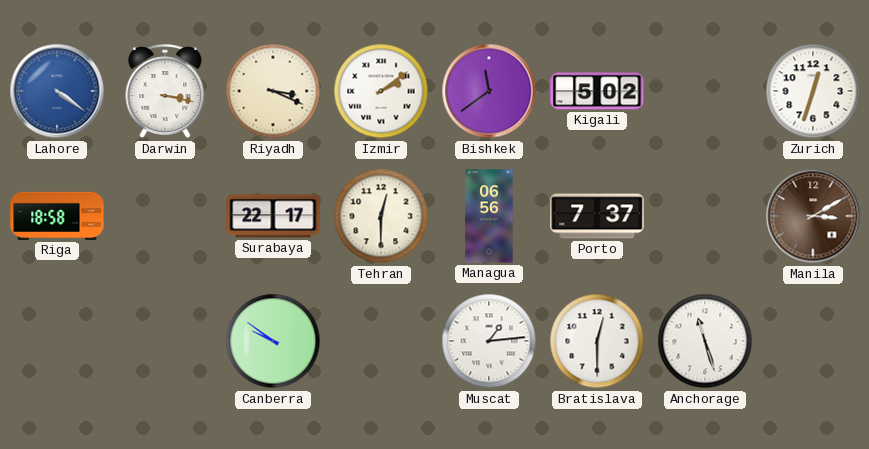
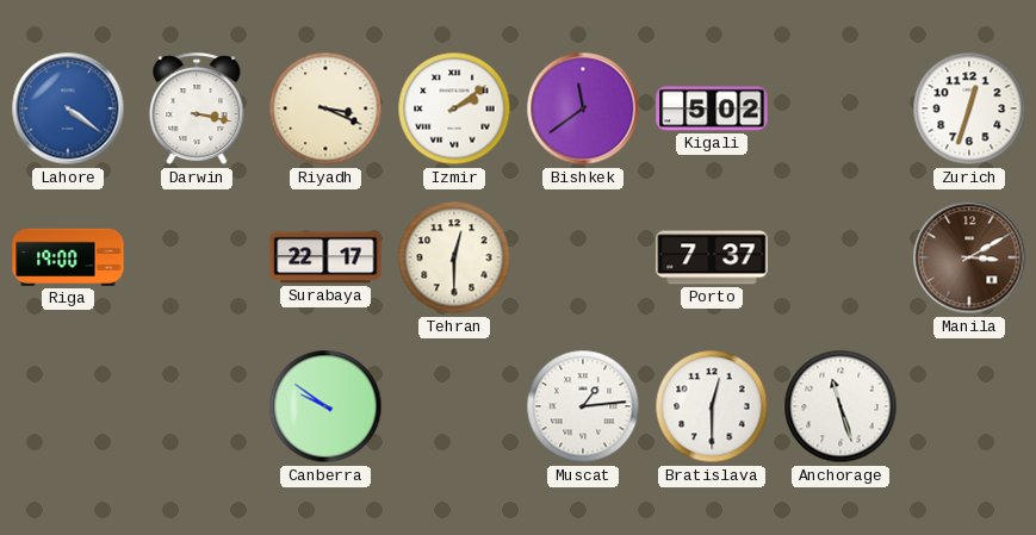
Riga: 18:58 -> 19:00 (68, 257)
Managua: 06:56 -> none (489, 216)
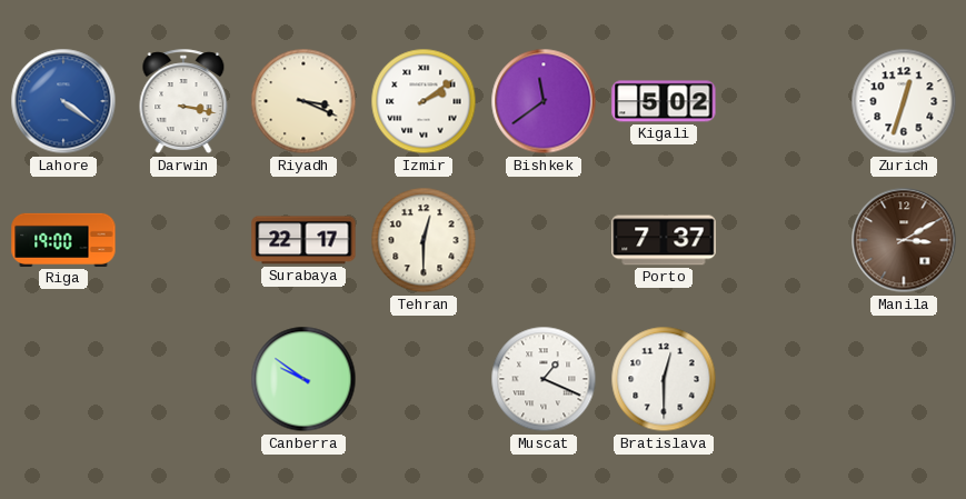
Muscat: 1:14 -> 1:19 (544, 379)
Anchorage: 11:27 -> none (840, 406)
